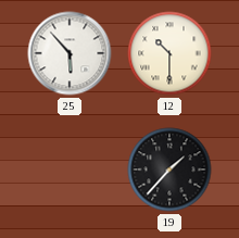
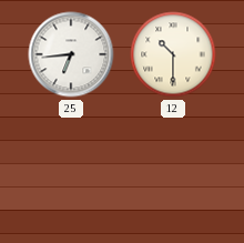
25: 5:53 -> 6:44 (71, 54)
19: 1:37 -> none (169, 170)
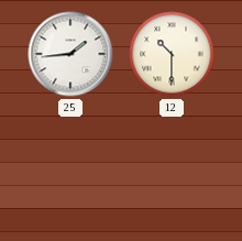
25: 6:44 -> 1:44 (70, 54)
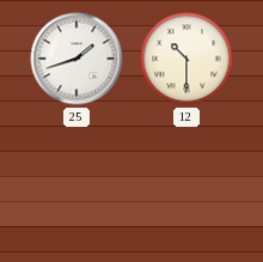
25: 1:44 -> 1:42 (77, 59)
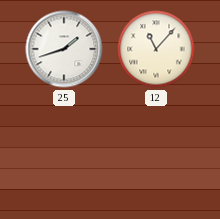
12: 10:30 -> 11:07 (156, 49)
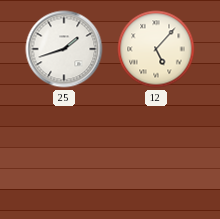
12: 11:07 -> 5:07 (156, 49)
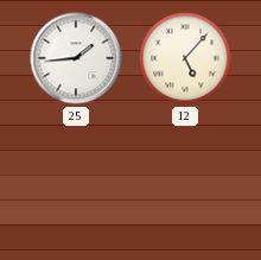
25: 1:42 -> 1:44 (76, 58)
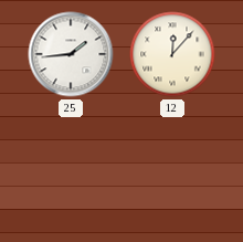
12: 5:07 -> 12:07 (172, 54)
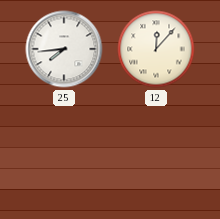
25: 1:44 -> 7:44 (64, 49)
